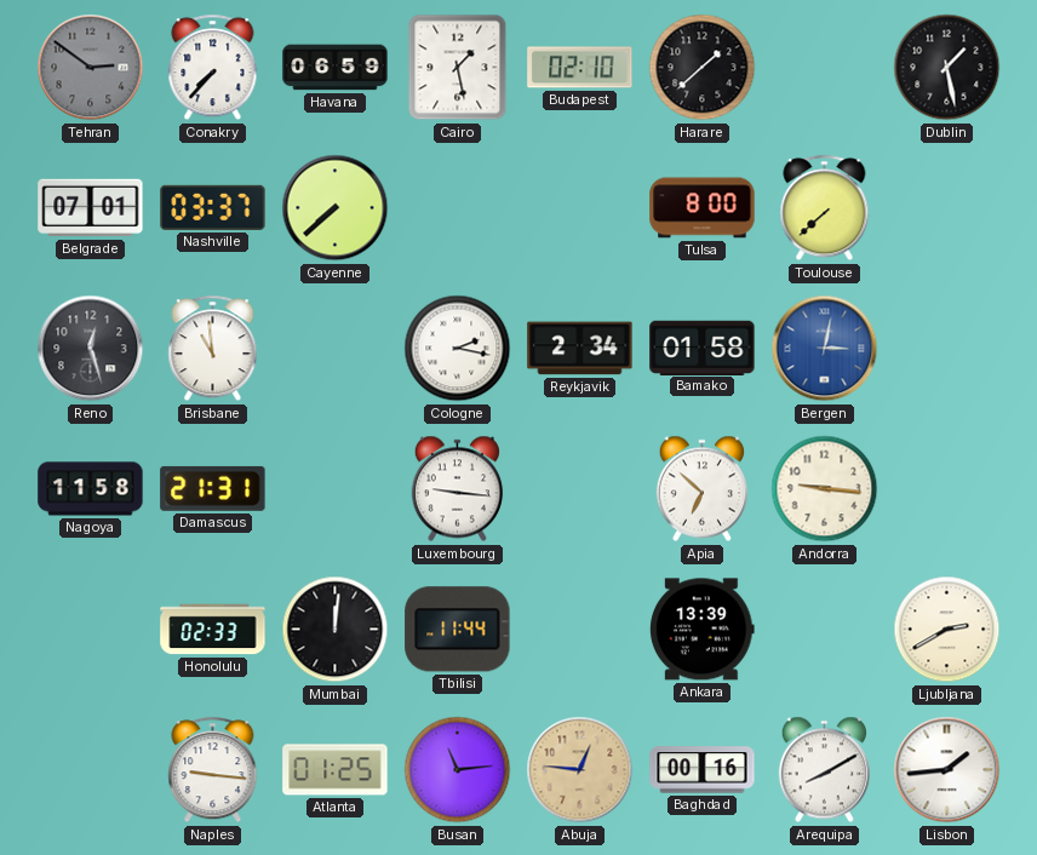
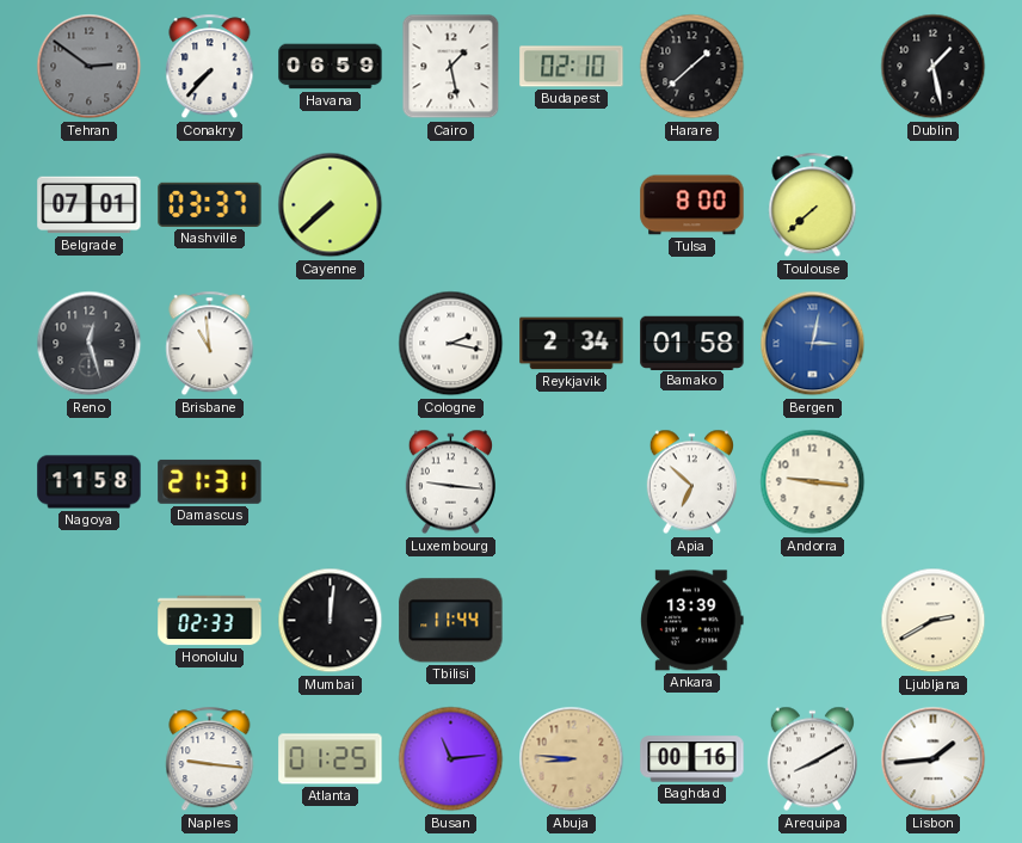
Abuja: 12:46 -> 8:46 (572, 759)
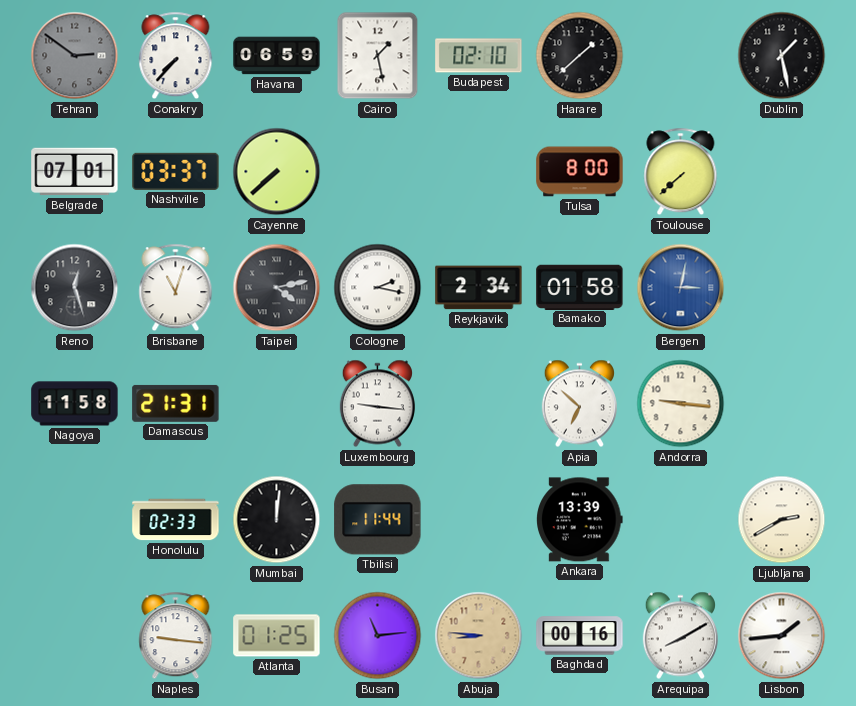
Brisbane: 10:59 -> 11:03 (176, 288)
Taipei: none -> 4:13 (277, 288)
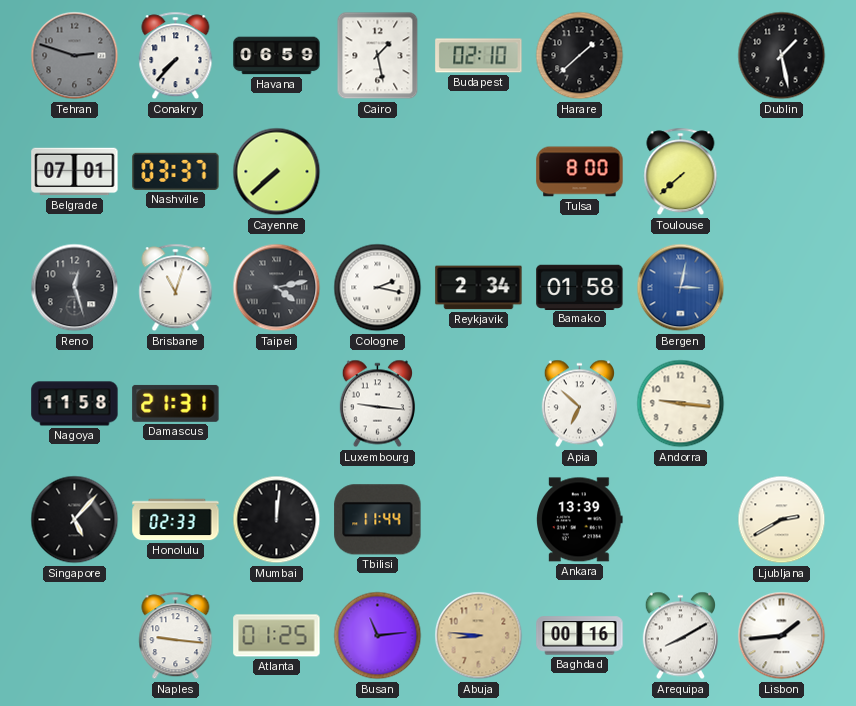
Tehran: 2:51 -> 2:48 (75, 56)
Singapore: none -> 5:07 (75, 520)
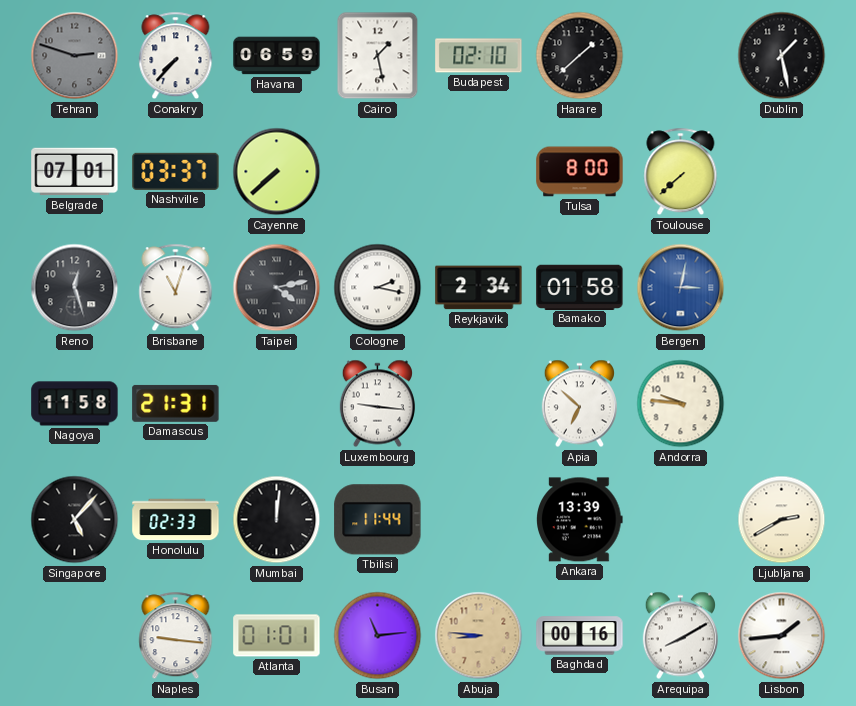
Andorra: 9:16 -> 9:46 (681, 404)
Atlanta: 01:25 -> 01:01 (277, 636)
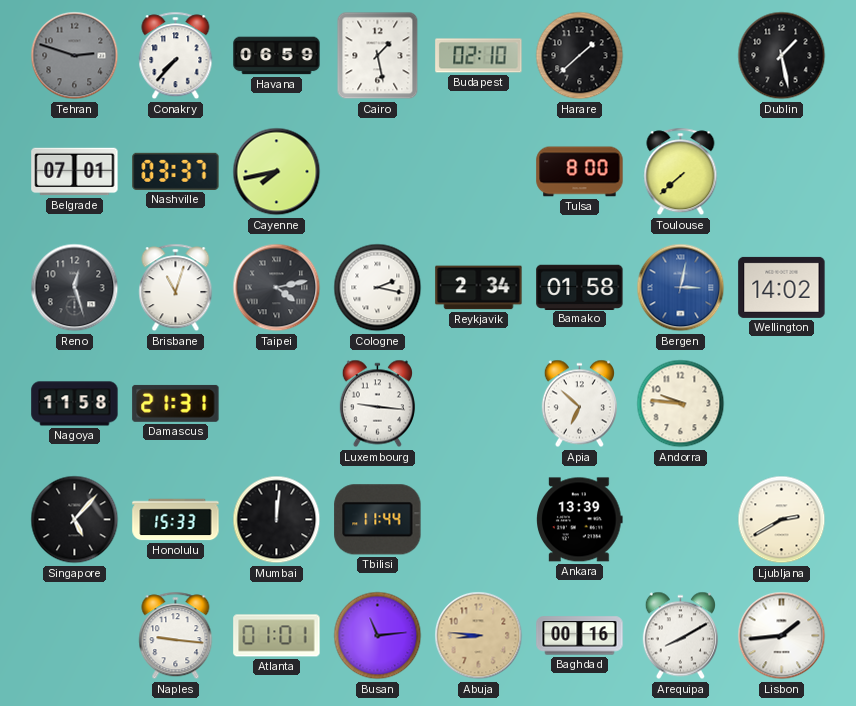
Cayenne: 7:38 -> 7:43 (277, 172)
Wellington: none -> 14:02 (782, 287)
Honolulu: 02:33 -> 15:33 (176, 520)
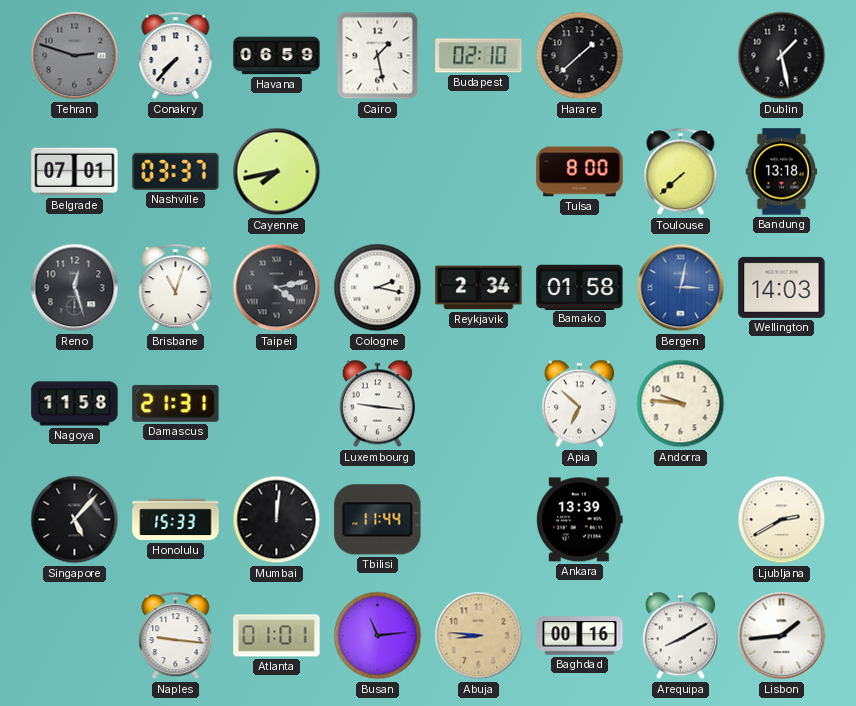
Bandung: none -> 13:18 (781, 172)
Wellington: 14:02 -> 14:03 (782, 287)
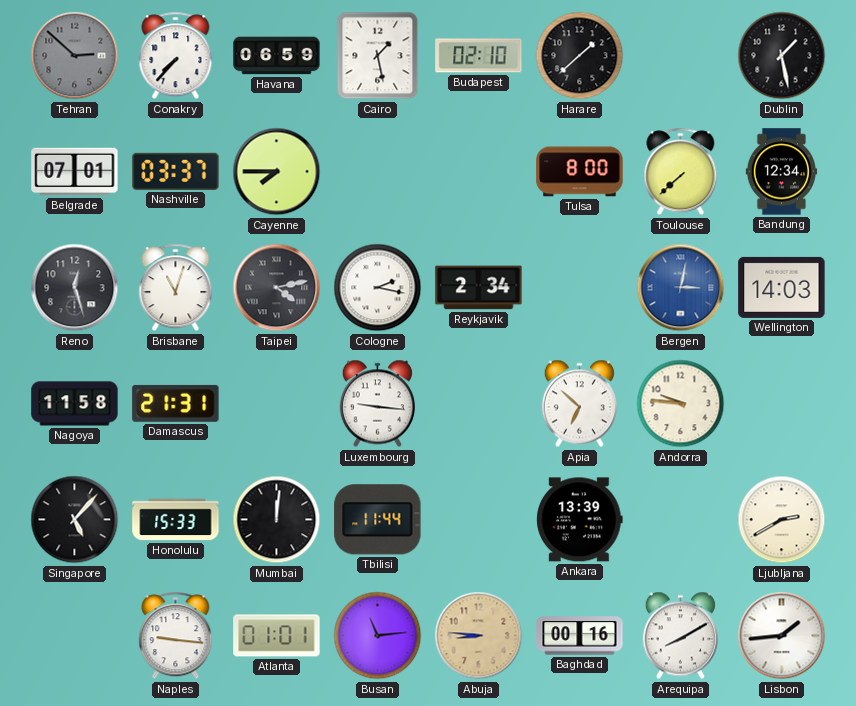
Tehran: 2:48 -> 2:52 (75, 56)
Cayenne: 7:43 -> 7:45 (277, 172)
Bandung: 13:18 -> 12:34 (781, 172)
Bamako: 01:58 -> none (580, 287)
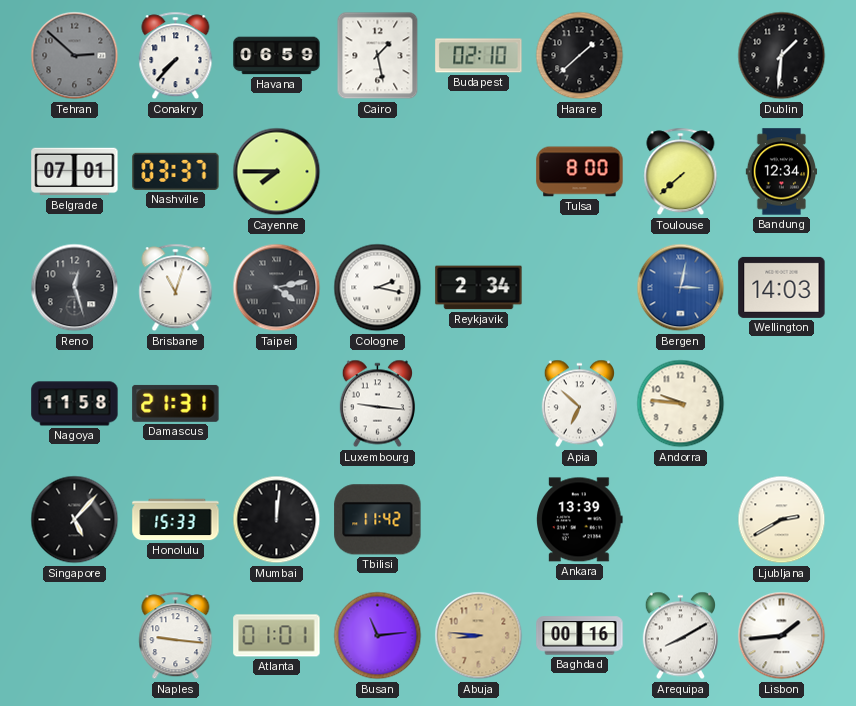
Dublin: 1:28 -> 1:31 (782, 56)
Tbilisi: 11:44 -> 11:42 (378, 520)
